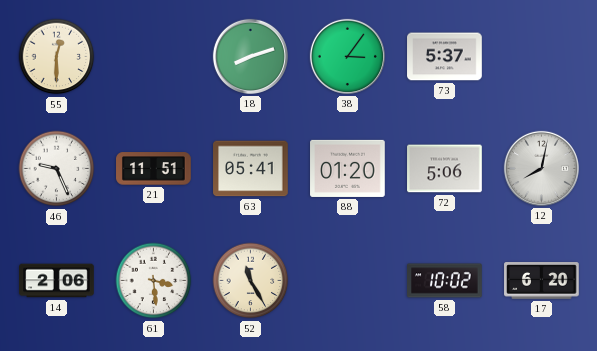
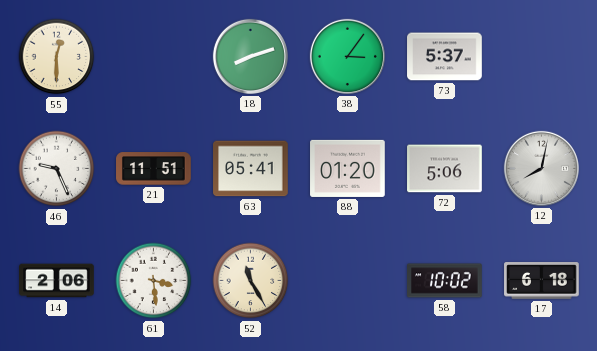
17: 6:20 -> 6:18 (542, 281)
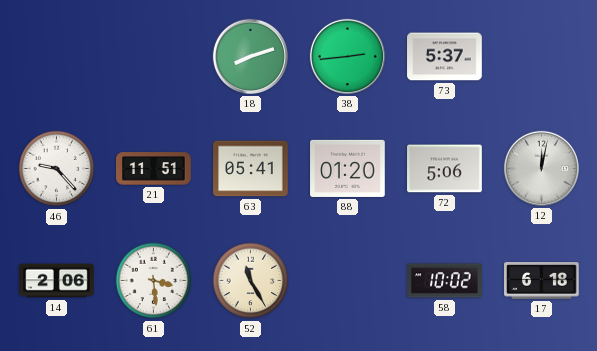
55: 12:30 -> none (57, 57)
38: 3:06 -> 2:44 (347, 56)
46: 9:26 -> 9:23 (57, 169)
12: 8:02 -> 12:02 (541, 168)
